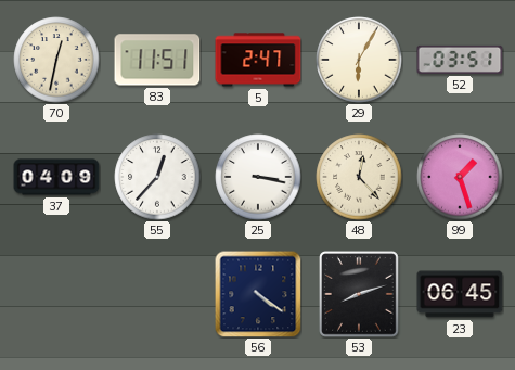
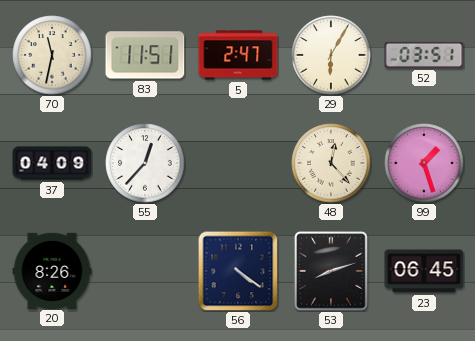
70: 12:32 -> 11:32 (52, 55)
25: 3:17 -> none (258, 177)
20: none -> 8:26 (52, 270)
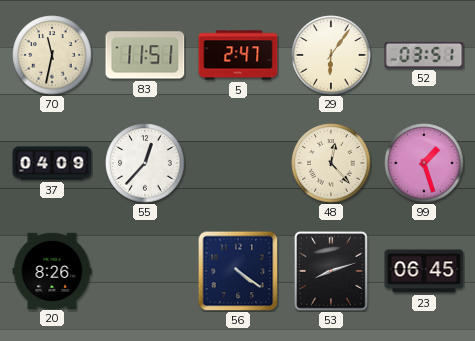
29: 6:05 -> 6:06 (331, 55)
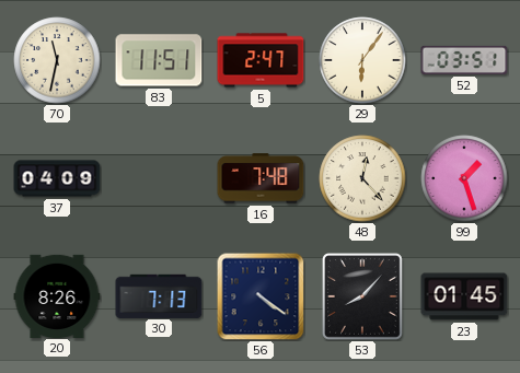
55: 12:37 -> none (145, 163)
16: none -> 7:48 (261, 178)
30: none -> 7:13 (159, 295)
53: 8:12 -> 8:07 (363, 298)
23: 06:45 -> 01:45 (464, 296)
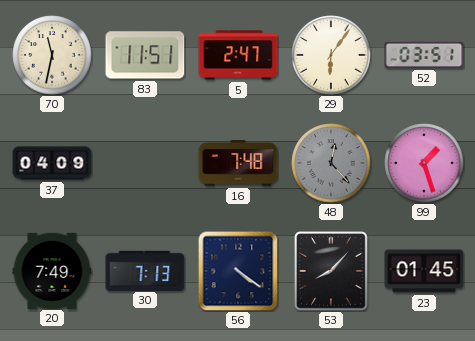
48 dial: cream -> grey (331, 163)
20: 8:26 -> 7:49 (52, 270)
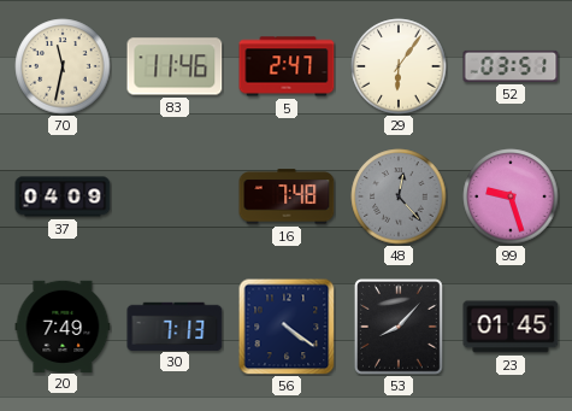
83: 11:51 -> 11:46 (175, 66)
99: 1:27 -> 9:27 (511, 196)
